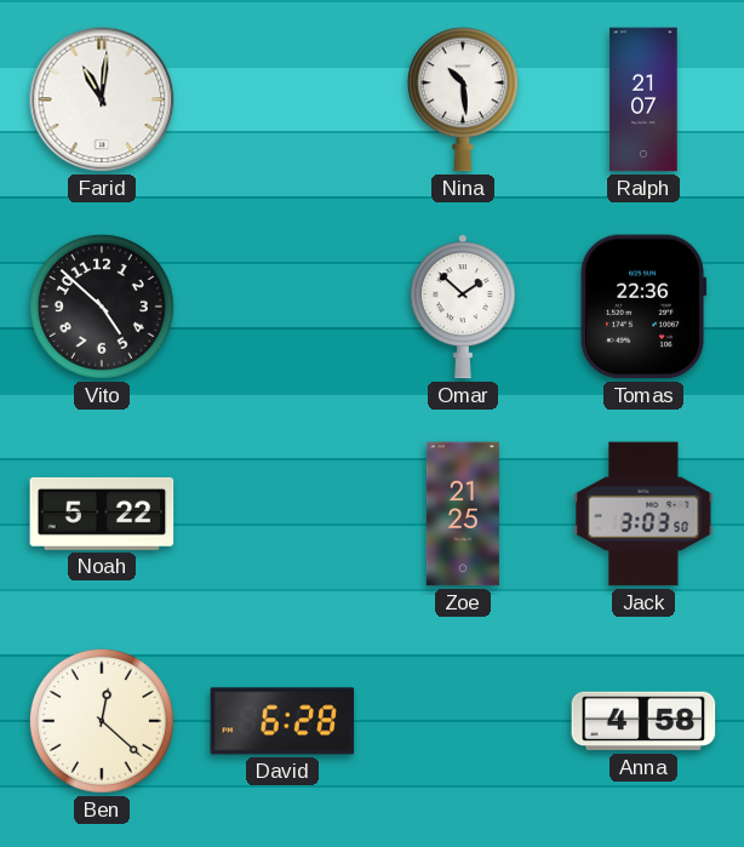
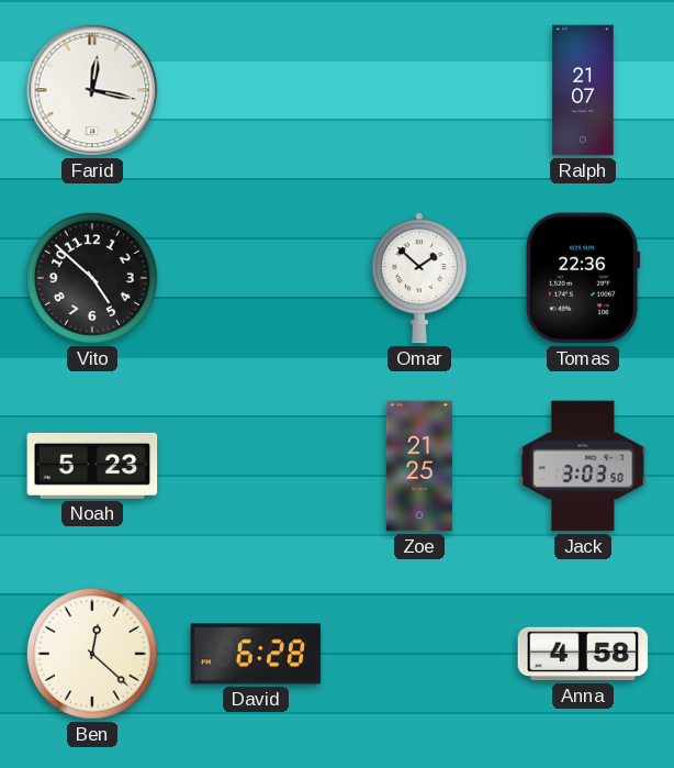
Farid: 11:01 -> 12:17 (92, 90)
Nina: 10:29 -> none (463, 99)
Noah: 5:22 -> 5:23 (92, 466)
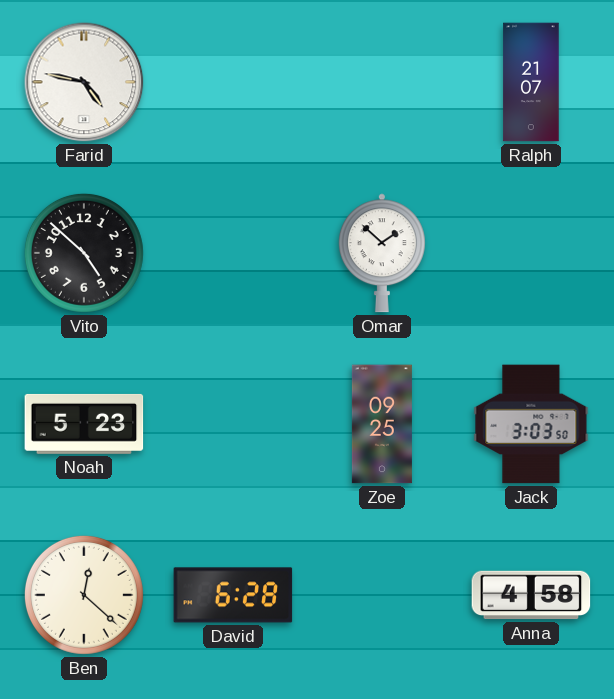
Farid: 12:17 -> 4:47 (84, 82)
Tomas: 22:36 -> none (583, 278)
Zoe: 21:25 -> 09:25 (382, 424)
